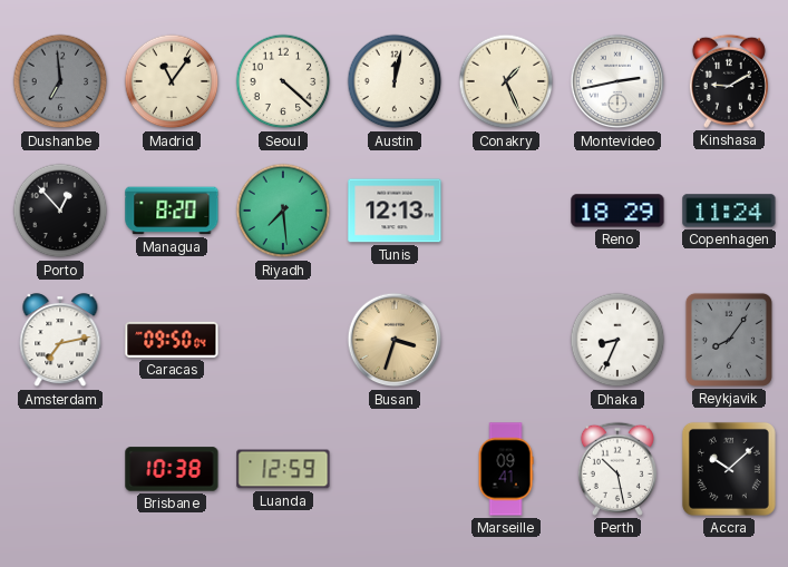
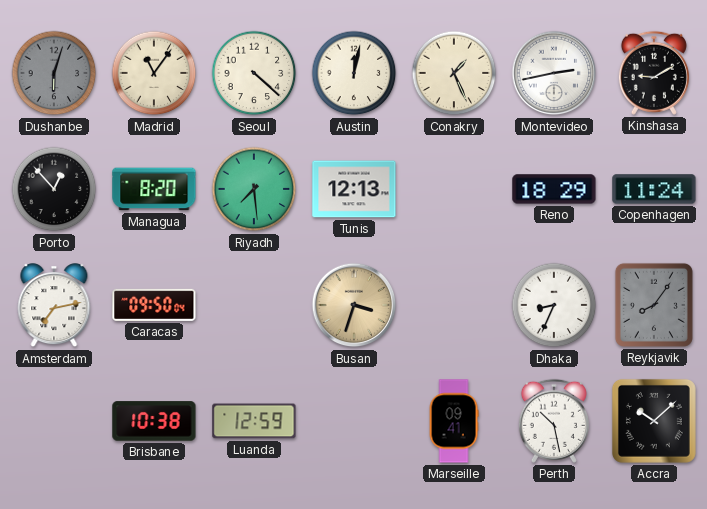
Dushanbe: 6:59 -> 6:03 (54, 73)
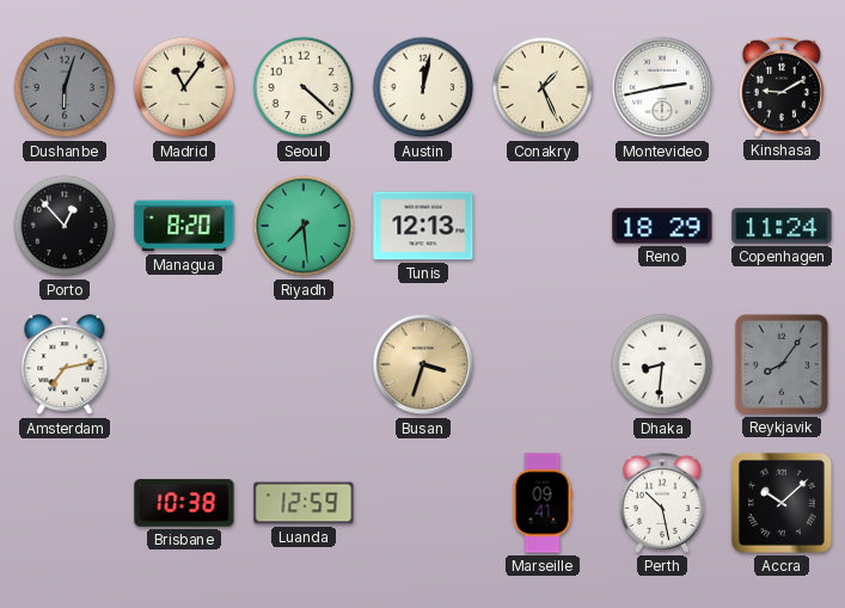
Caracas: 09:50 -> none (154, 305)
Dhaka: 8:34 -> 8:31 (662, 364)
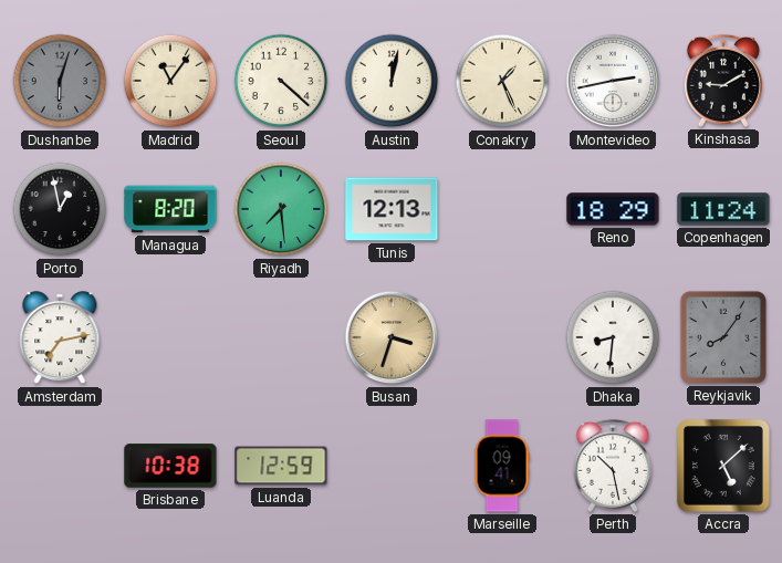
Porto: 12:53 -> 12:58 (60, 209)
Accra: 10:08 -> 5:08 (723, 466)
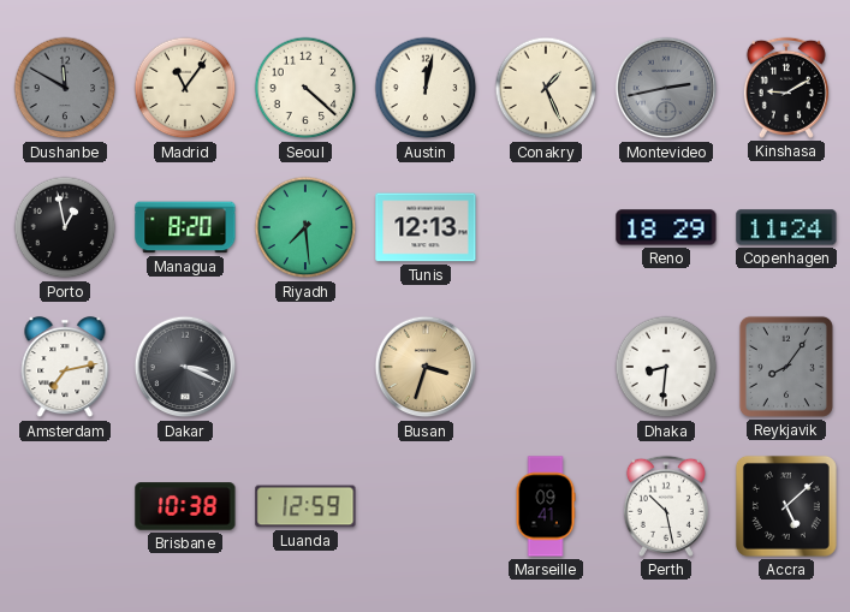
Dushanbe: 6:03 -> 11:50 (65, 88)
Montevideo dial: white -> grey (666, 88)
Dakar: none -> 3:19 (185, 367)
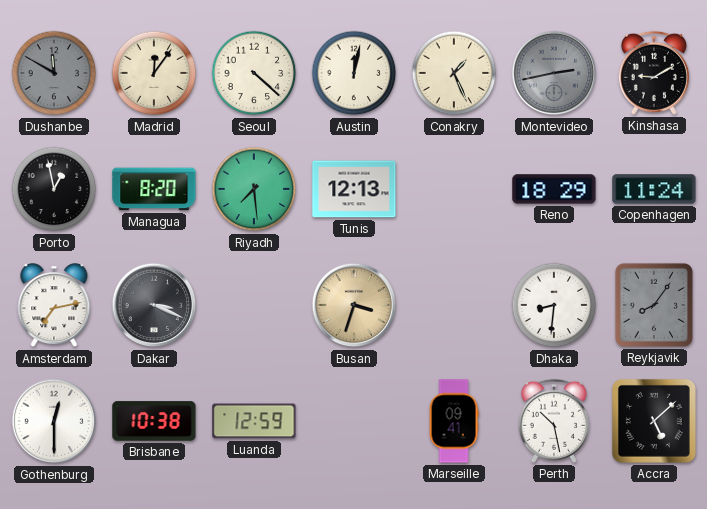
Madrid: 11:06 -> 12:06 (154, 73)
Gothenburg: none -> 12:30 (54, 421)
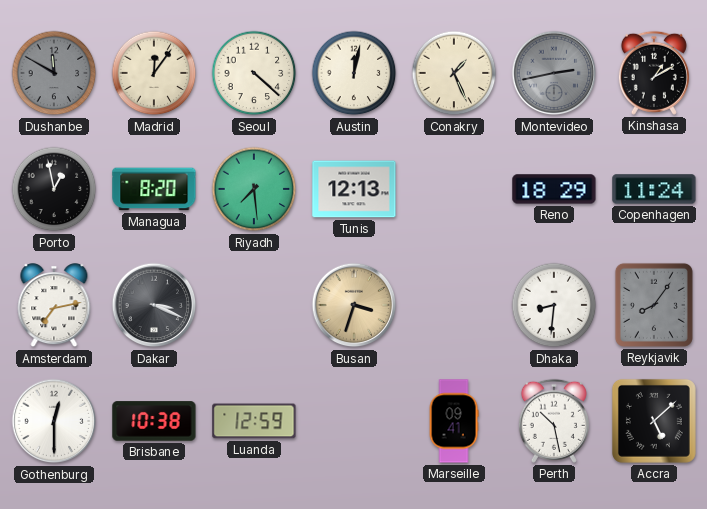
Kinshasa: 9:10 -> 1:10 (654, 73)
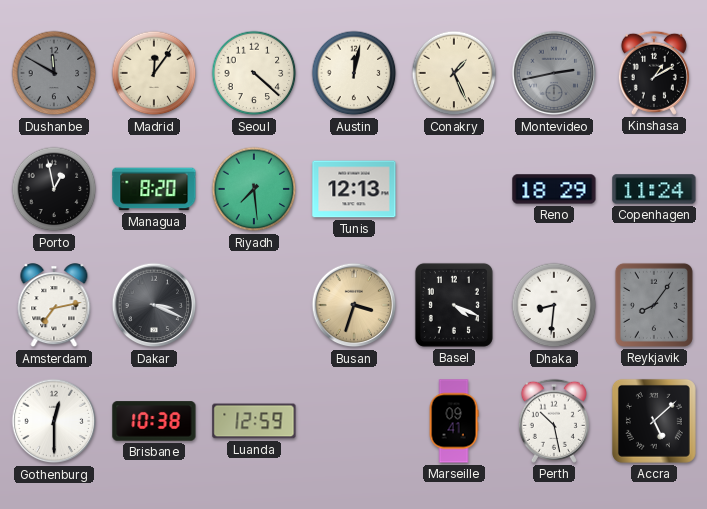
Basel: none -> 4:19 (454, 305)
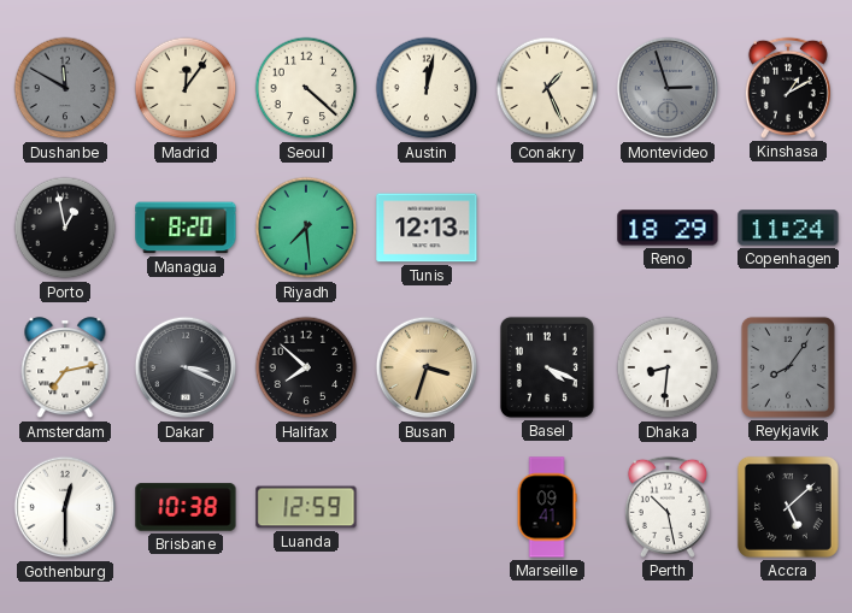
Montevideo: 2:43 -> 2:57 (668, 88)
Halifax: none -> 7:52 (306, 367)
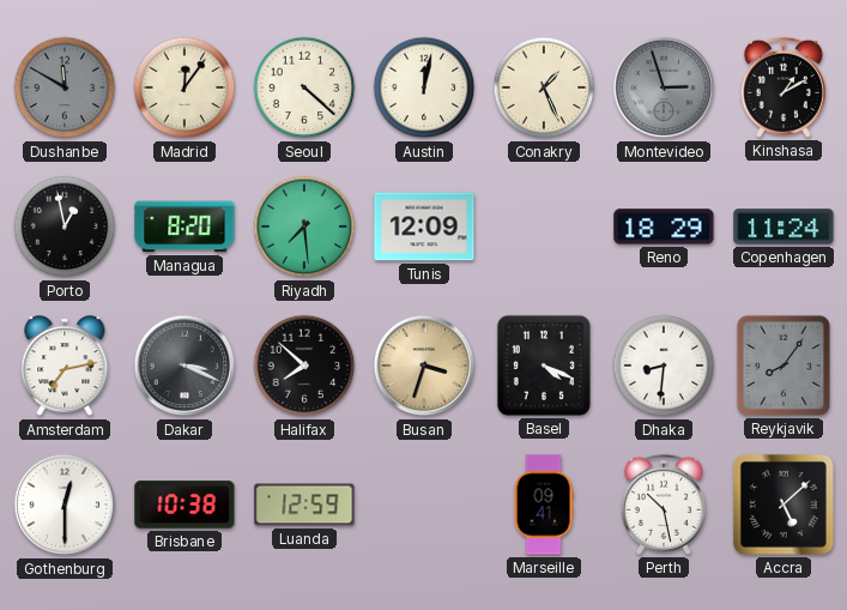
Tunis: 12:13 -> 12:09 (424, 227)
